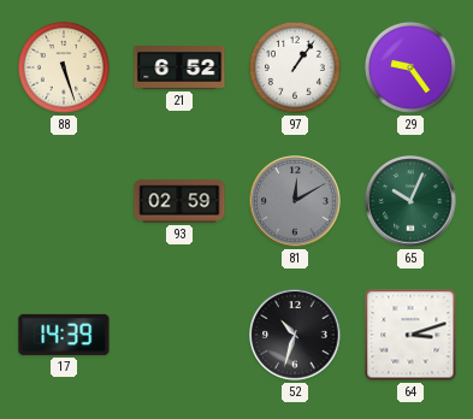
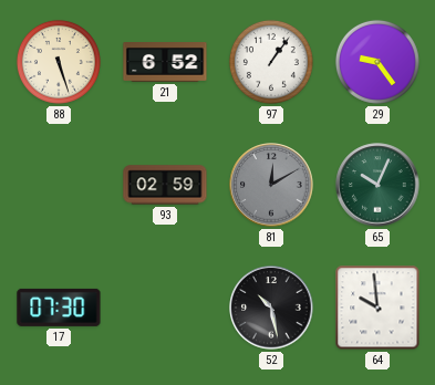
17: 14:39 -> 07:30 (59, 308)
52: 10:33 -> 10:28 (271, 308)
64: 3:12 -> 9:59 (377, 308)
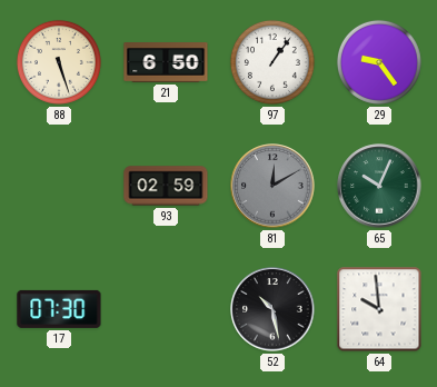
21: 6:52 -> 6:50 (166, 63)
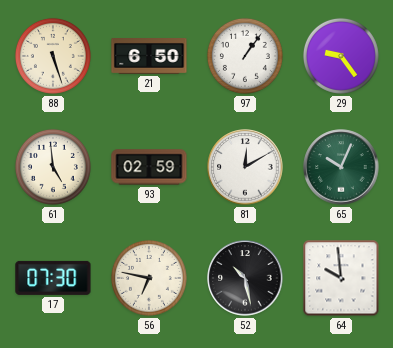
61: none -> 4:59 (53, 167)
81 dial: grey -> white (245, 167)
56: none -> 6:47 (149, 278)
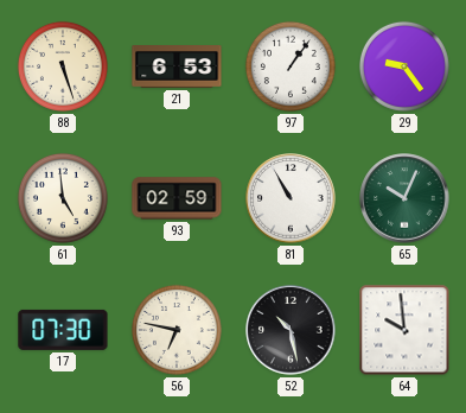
21: 6:50 -> 6:53 (177, 68)
81: 12:10 -> 10:55 (291, 198)
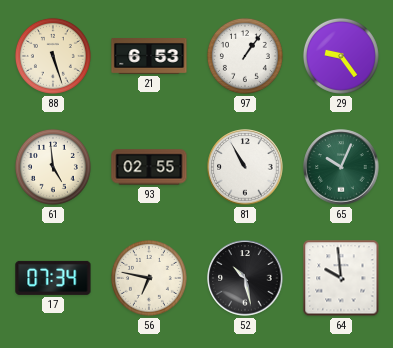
93: 02:59 -> 02:55 (149, 167)
17: 07:30 -> 07:34 (53, 278)
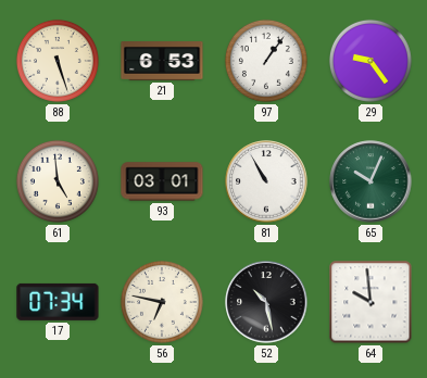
93: 02:55 -> 03:01 (162, 181)
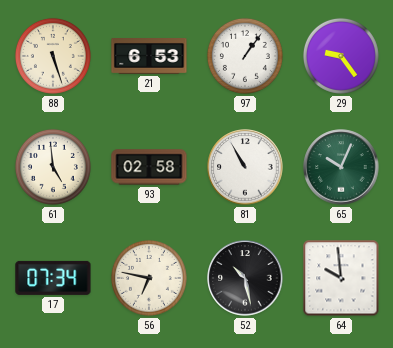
93: 03:01 -> 02:58 (149, 167)
